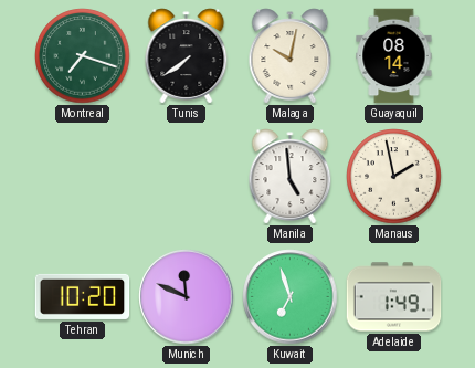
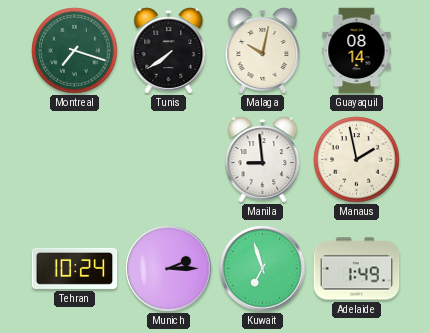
Manila: 4:59 -> 8:59 (263, 160)
Tehran: 10:20 -> 10:24 (75, 268)
Munich: 11:49 -> 2:15 (169, 269)
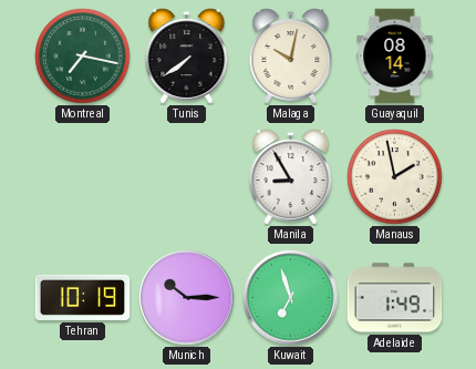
Montreal: 7:18 -> 7:17 (83, 57)
Manila: 8:59 -> 8:55 (291, 177)
Tehran: 10:24 -> 10:19 (83, 297)
Munich: 2:15 -> 10:15 (187, 298)
